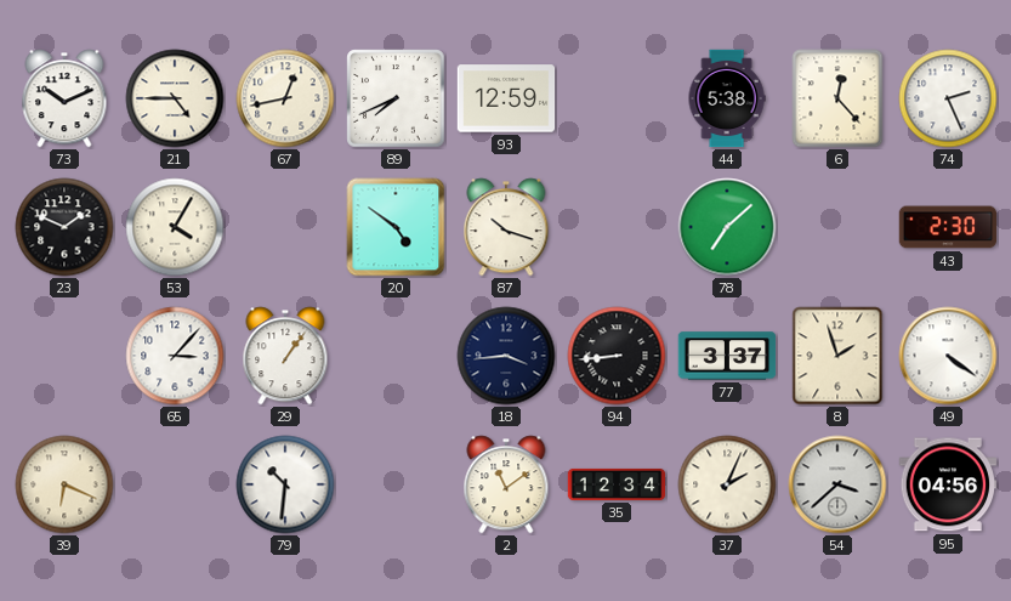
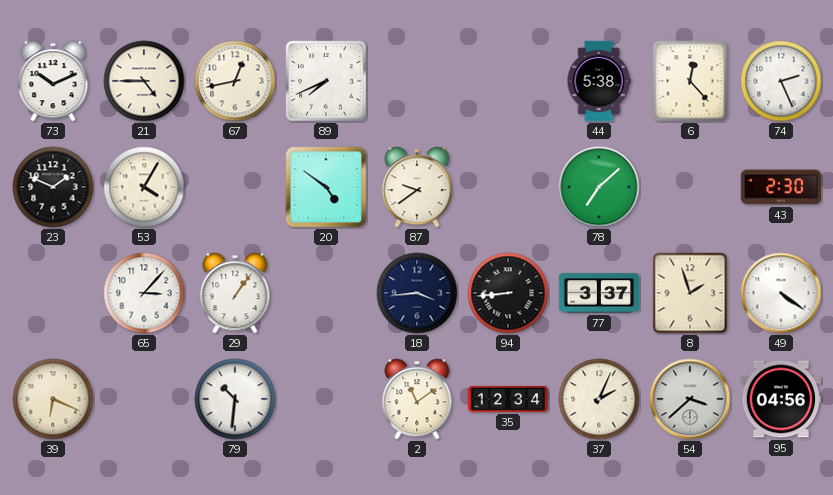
93: 12:59 -> none (506, 98)
87: 10:18 -> 9:39 (417, 187)
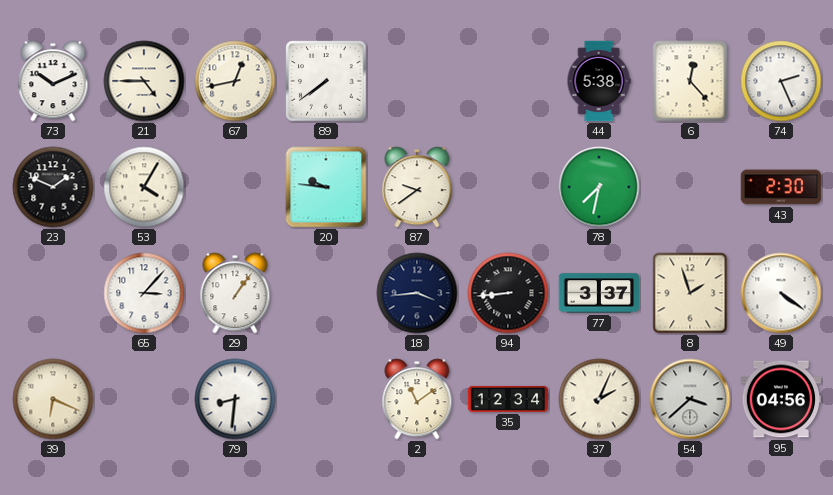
89: 7:41 -> 7:39 (326, 81)
20: 4:51 -> 9:46 (326, 187)
78: 7:08 -> 7:32 (599, 187)
79: 10:31 -> 8:31 (235, 399)
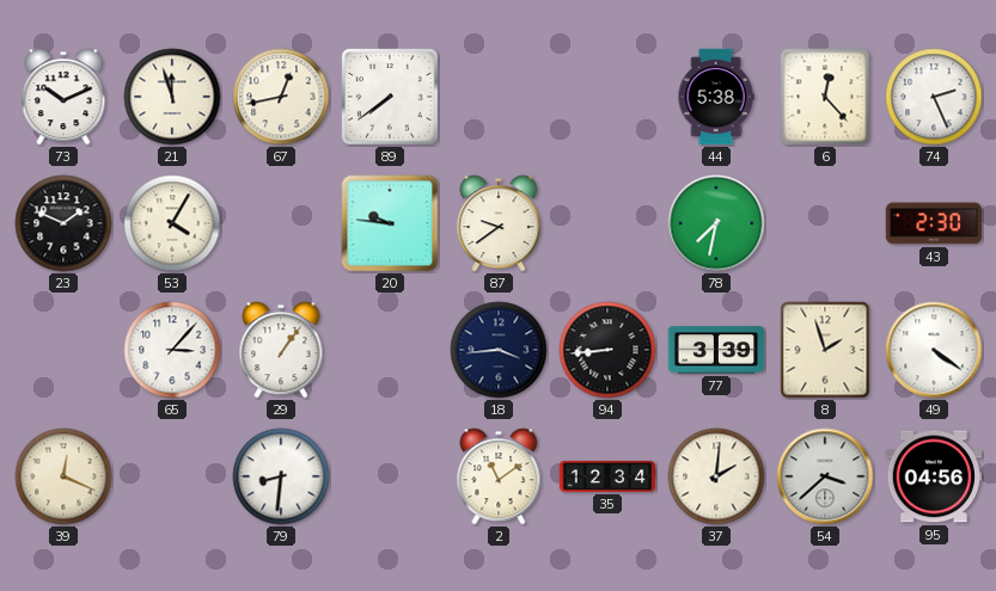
21: 4:45 -> 11:57 (172, 97)
77: 3:37 -> 3:39 (716, 350)
39: 6:19 -> 12:19 (63, 476)
37: 2:04 -> 2:01 (716, 476)
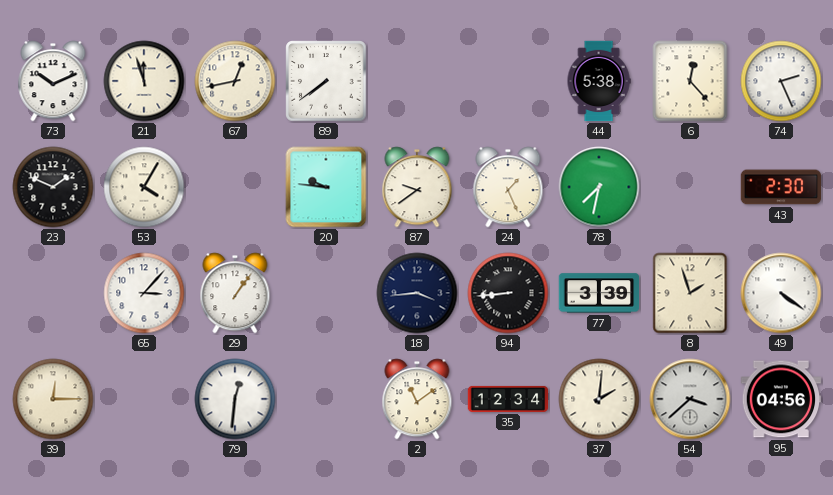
24: none -> 1:26 (508, 187)
39: 12:19 -> 12:15 (53, 399)
79: 8:31 -> 12:31 (235, 399)
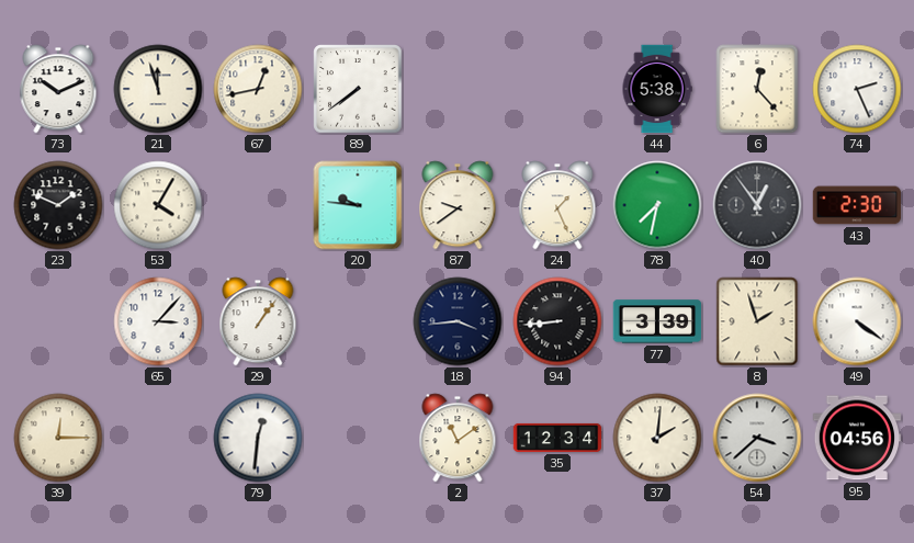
40: none -> 12:54 (757, 205)
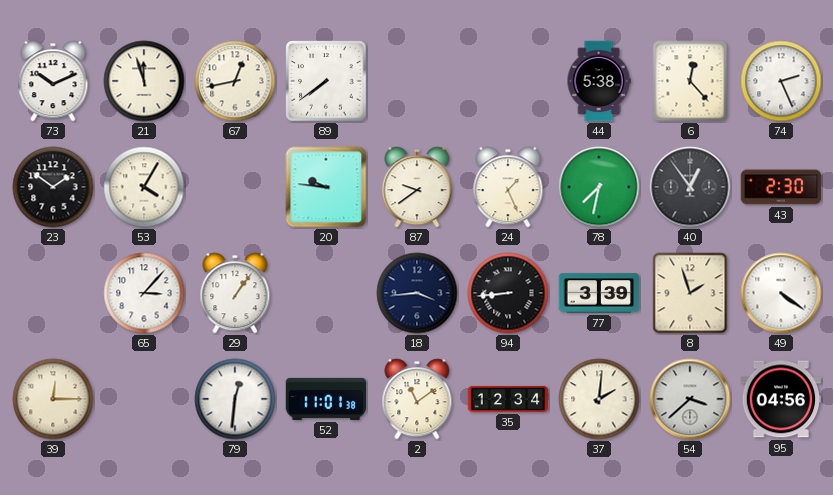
23: 1:49 -> 1:51 (53, 187)
52: none -> 11:01 (326, 399)
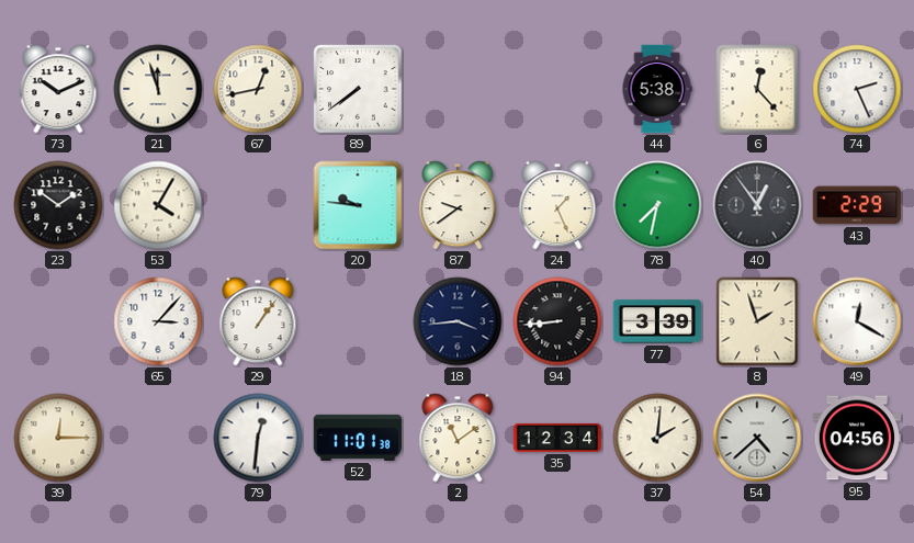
43: 2:30 -> 2:29 (857, 205)
49: 4:21 -> 12:20 (857, 321)
54: 3:38 -> 4:38 (757, 438)
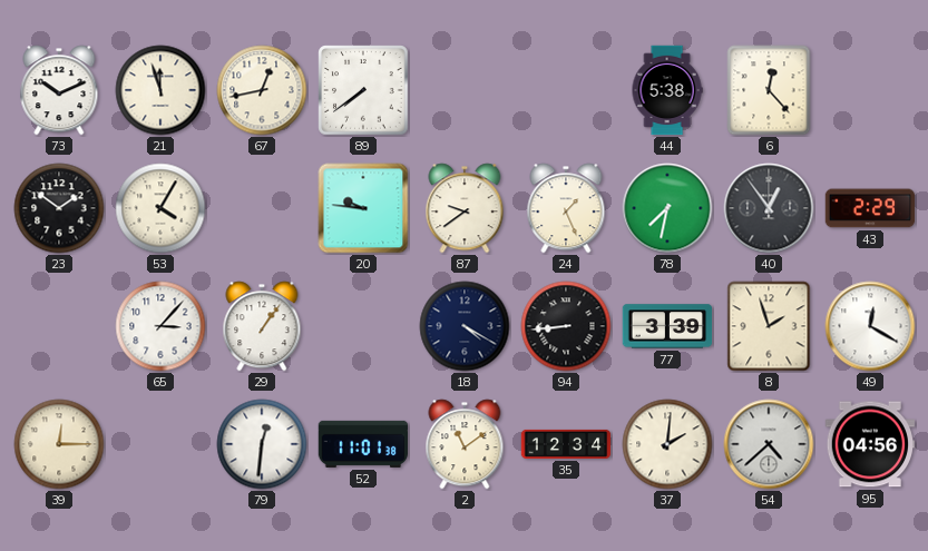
74: 2:26 -> none (857, 89)
18: 3:44 -> 4:20 (465, 326)
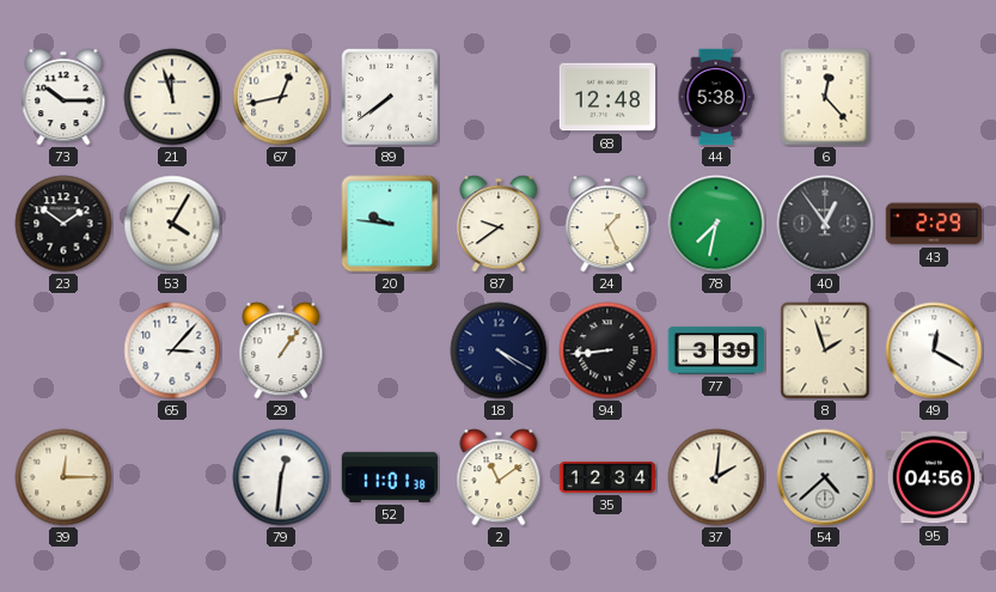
73: 10:11 -> 10:15 (63, 97)
68: none -> 12:48 (607, 97)
